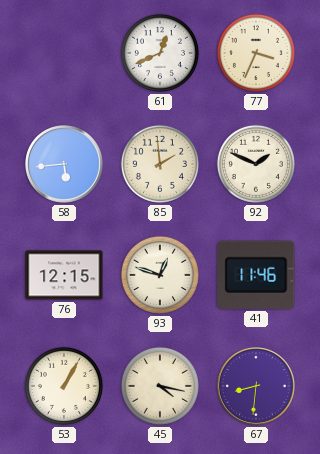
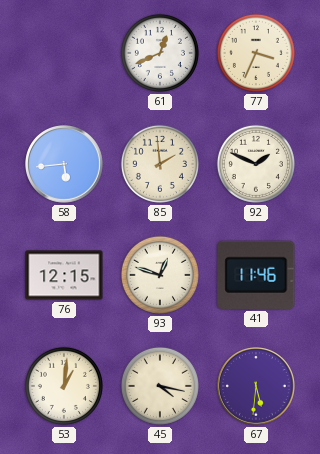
53: 1:05 -> 1:01 (64, 386)
67: 8:31 -> 5:31 (257, 387)
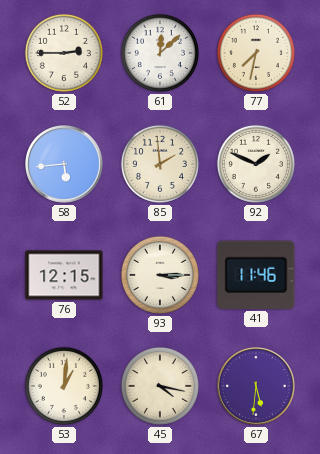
52: none -> 2:45 (64, 53)
61: 12:41 -> 12:08 (160, 53)
77: 3:34 -> 7:32 (256, 53)
93: 12:48 -> 3:15 (160, 275)
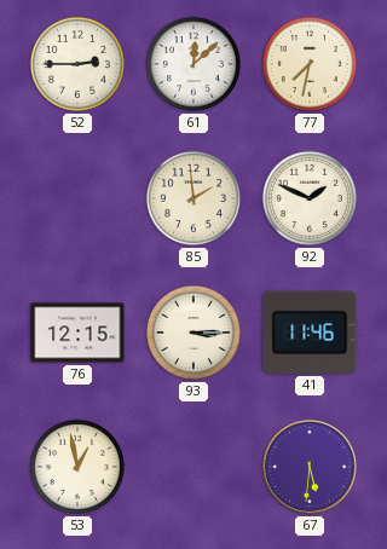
58: 5:44 -> none (65, 165)
53: 1:01 -> 12:58 (77, 467)
45: 4:17 -> none (160, 386)
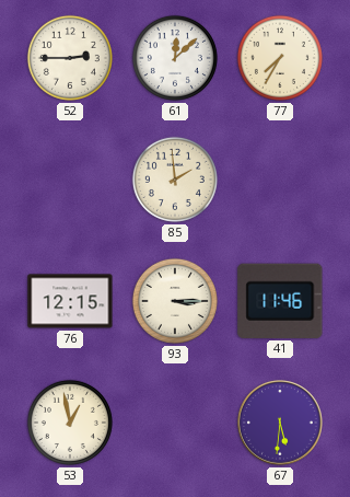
77: 7:32 -> 7:35 (280, 58)
92: 1:49 -> none (310, 198)
